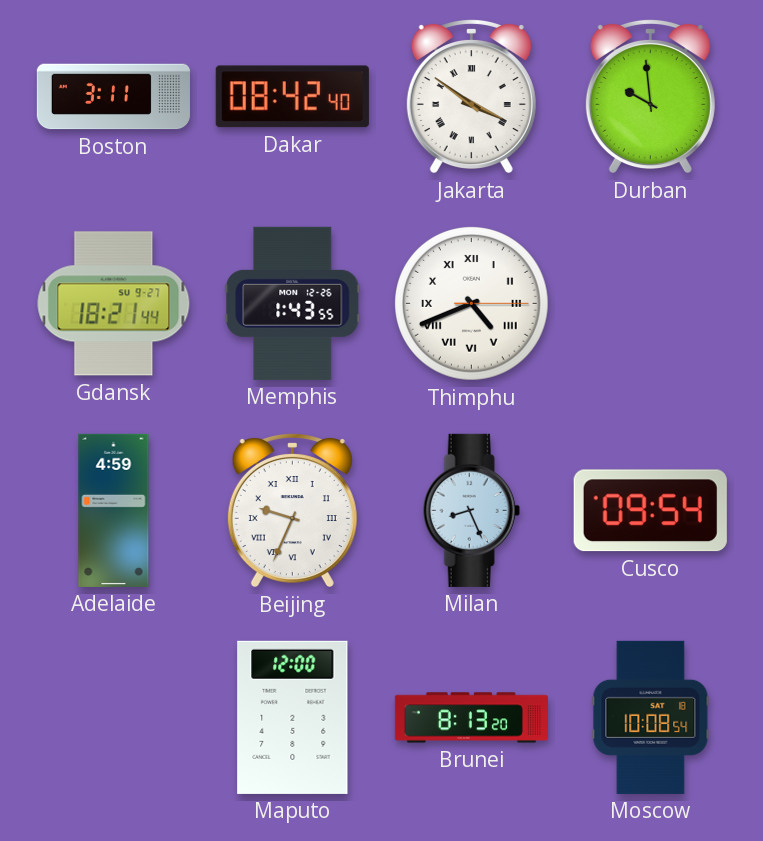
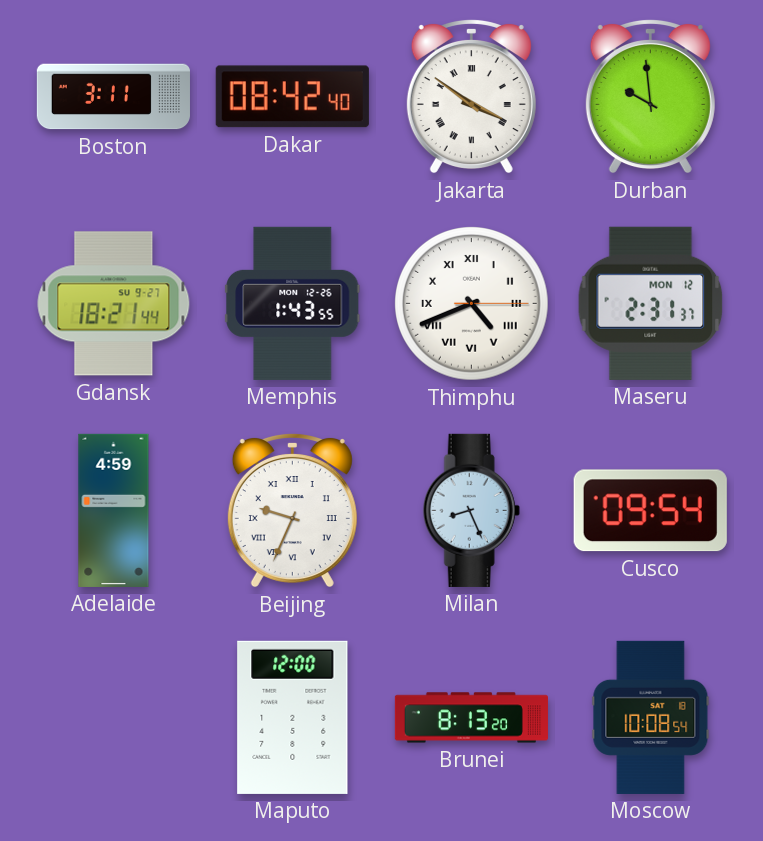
Maseru: none -> 2:31 (651, 303)
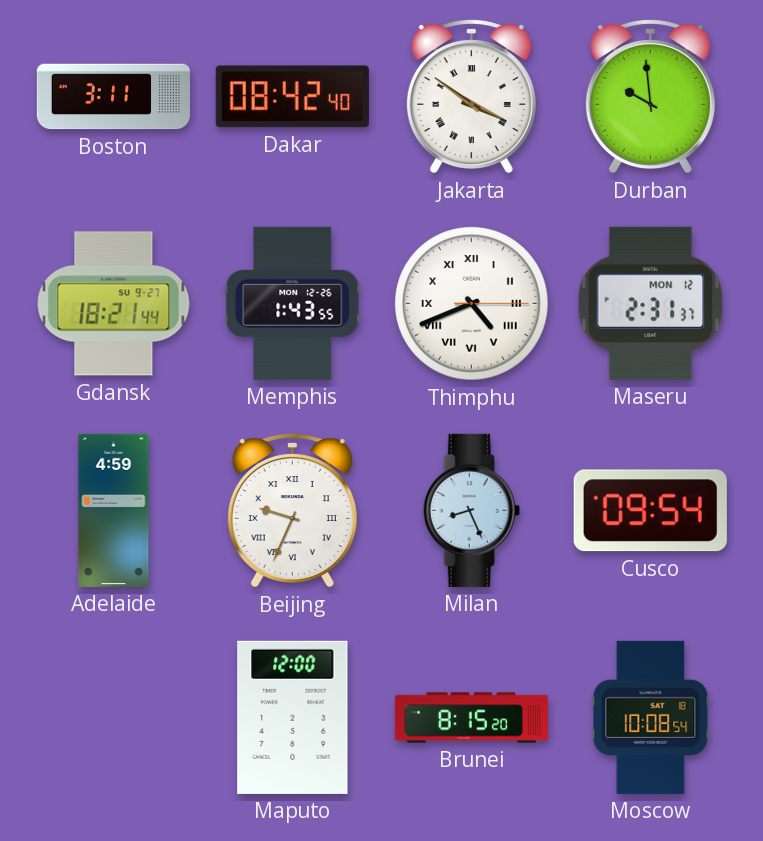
Brunei: 8:13 -> 8:15 (471, 718)
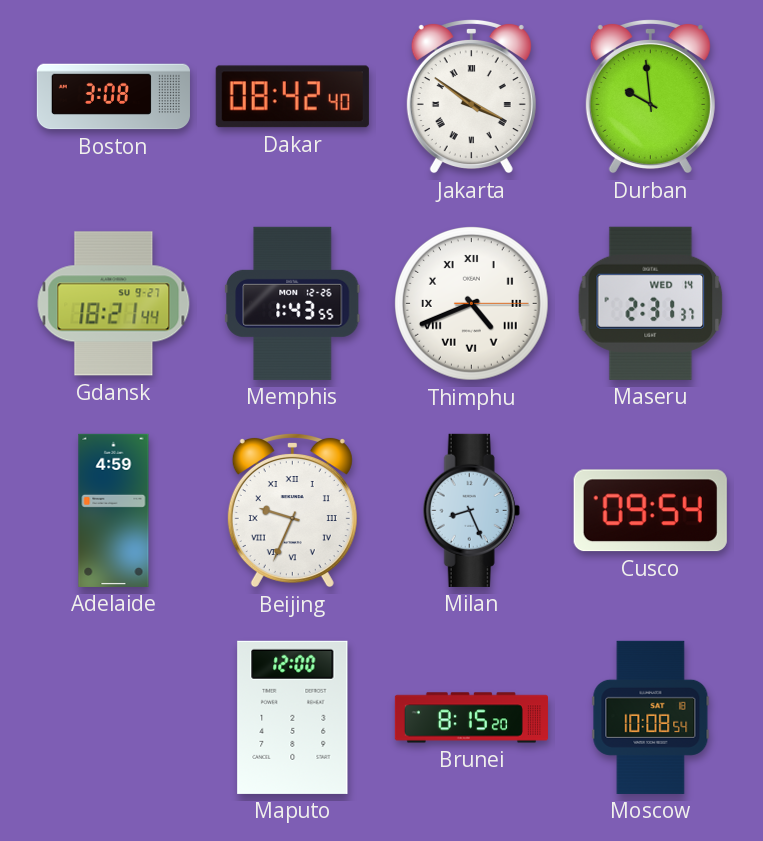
Boston: 3:11 -> 3:08 (113, 97)
Maseru date: MON 12 -> WED 14 (651, 303)
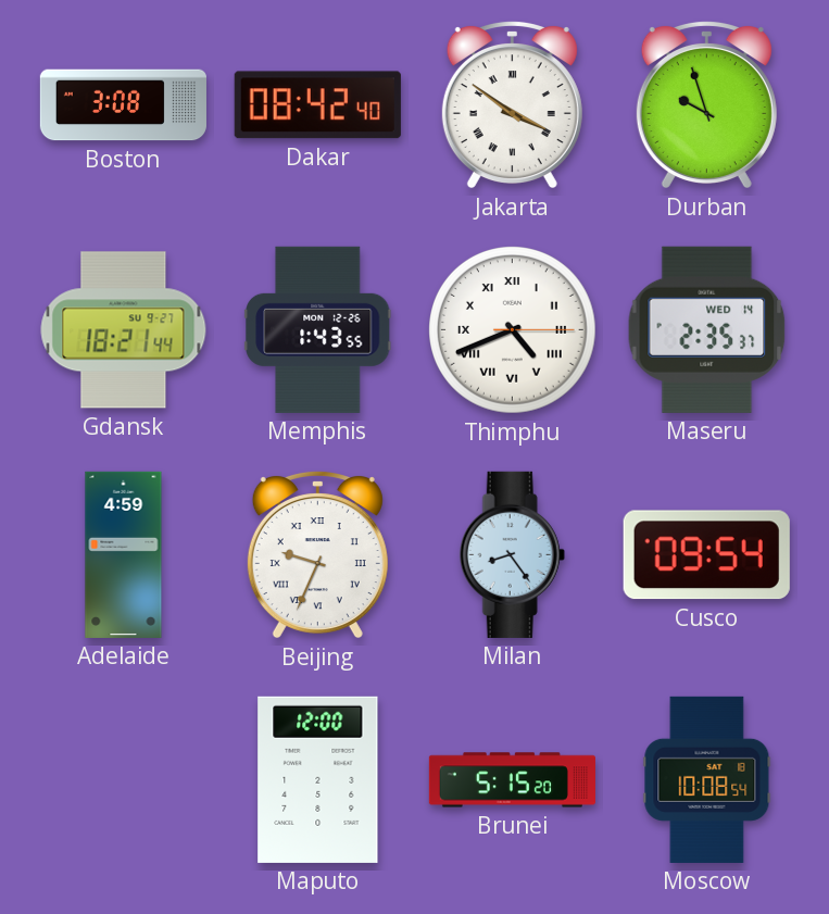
Durban: 9:59 -> 9:57 (706, 104)
Maseru: 2:31 -> 2:35 (707, 329)
Milan: 8:26 -> 8:24 (512, 554)
Brunei: 8:15 -> 5:15 (512, 780)
